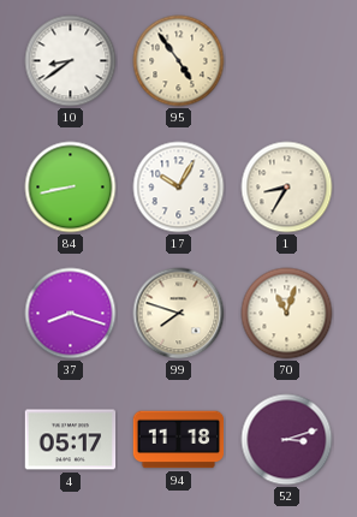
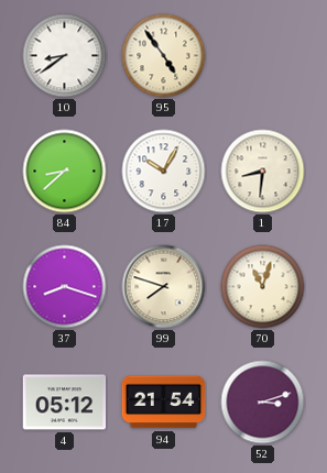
84: 8:43 -> 8:38 (65, 172)
1: 8:35 -> 8:31 (263, 172)
4: 05:17 -> 05:12 (65, 403)
94: 11:18 -> 21:54 (164, 403)
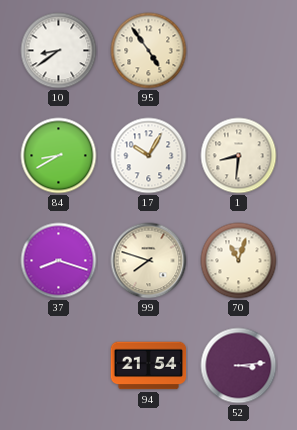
84: 8:38 -> 8:40 (59, 156)
4: 05:12 -> none (65, 403)
52: 3:12 -> 3:14 (239, 366)
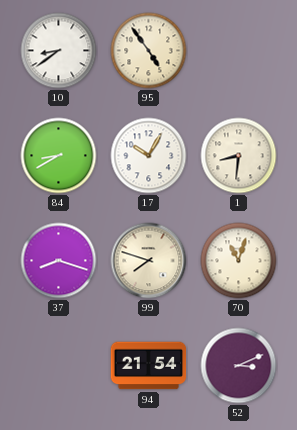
52: 3:14 -> 3:11 (239, 366)
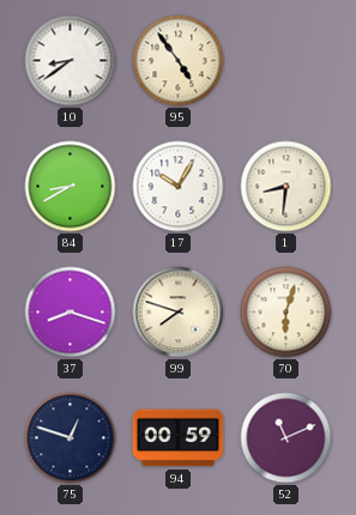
70: 11:03 -> 6:03 (286, 313)
75: none -> 12:48 (71, 438)
94: 21:54 -> 00:59 (179, 438)
52: 3:11 -> 11:11 (286, 438)
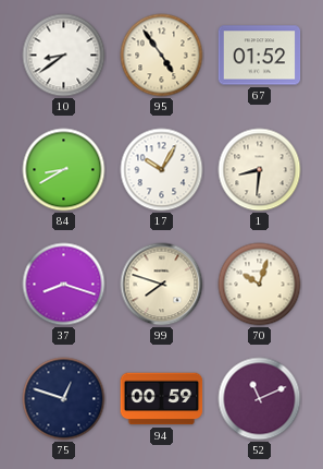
67: none -> 01:52 (260, 56)
70: 6:03 -> 10:03 (260, 285)
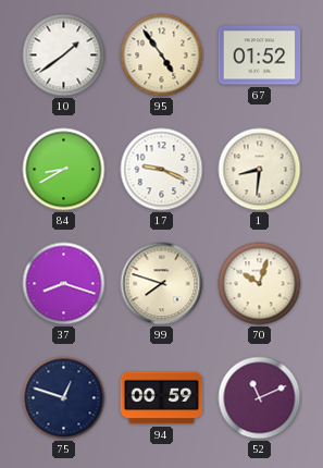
10: 8:39 -> 1:39 (64, 56)
17: 10:05 -> 9:19 (162, 170)
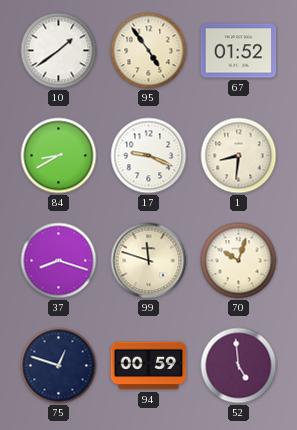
99: 7:48 -> 11:48 (149, 261)
52: 11:11 -> 4:59 (239, 366)
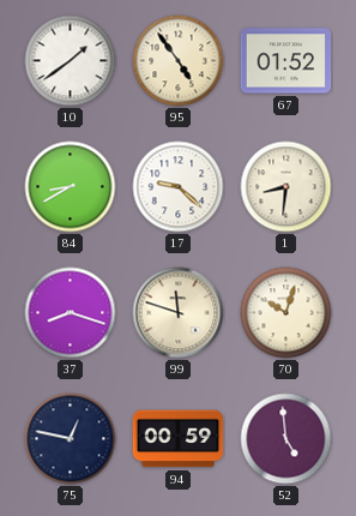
17: 9:19 -> 9:22 (179, 187)
75: 12:48 -> 12:47 (71, 439)
